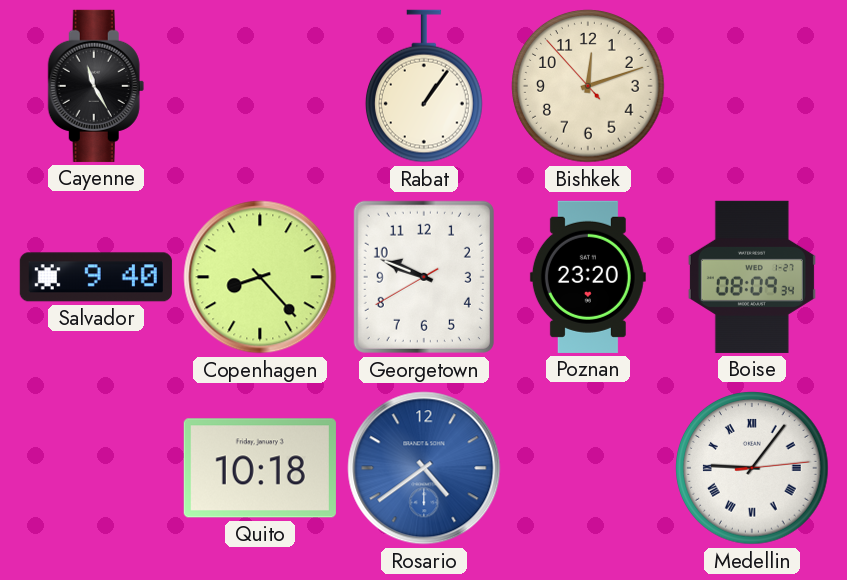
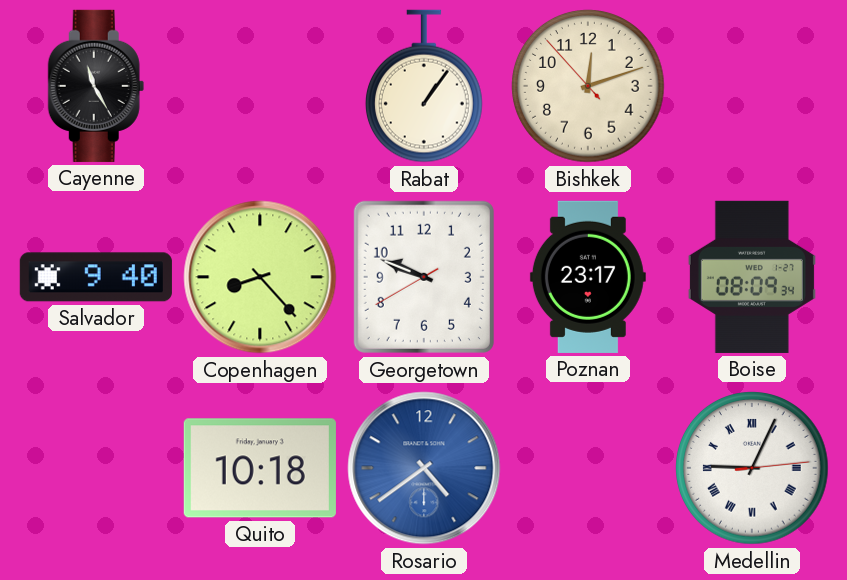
Poznan: 23:20 -> 23:17 (588, 277)
Medellin: 9:06 -> 9:04 (752, 468)
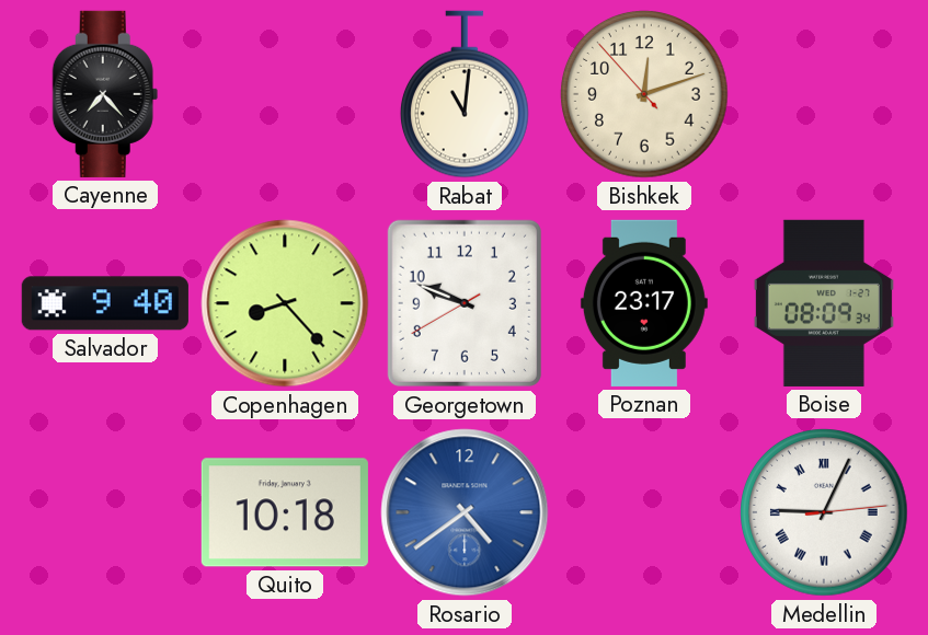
Cayenne: 11:25 -> 7:23 (105, 94)
Rabat: 1:06 -> 11:01 (465, 94)
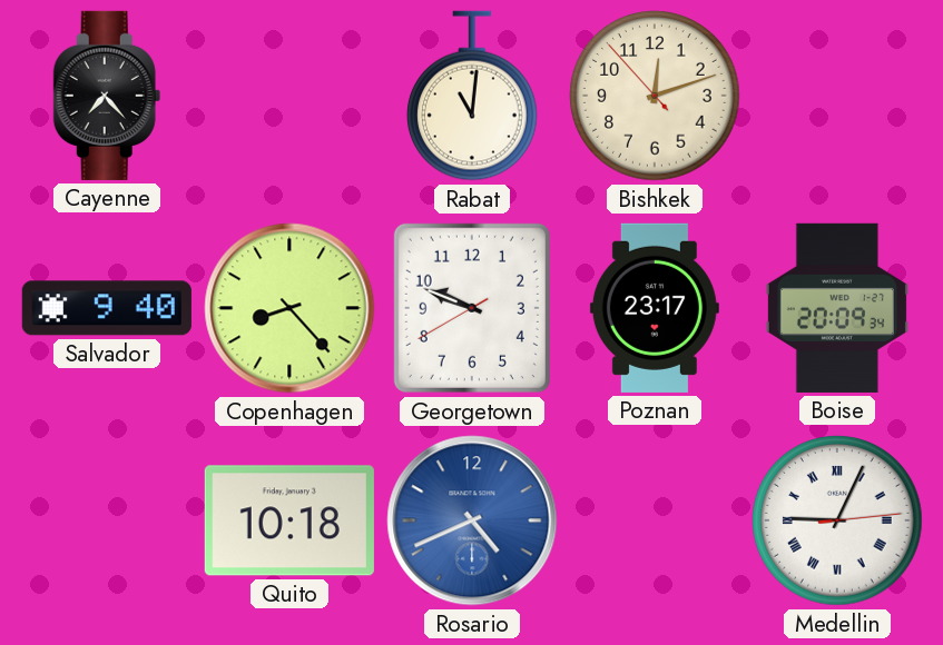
Boise: 08:09 -> 20:09 (837, 308)
Rosario: 4:39 -> 4:41 (472, 520)
